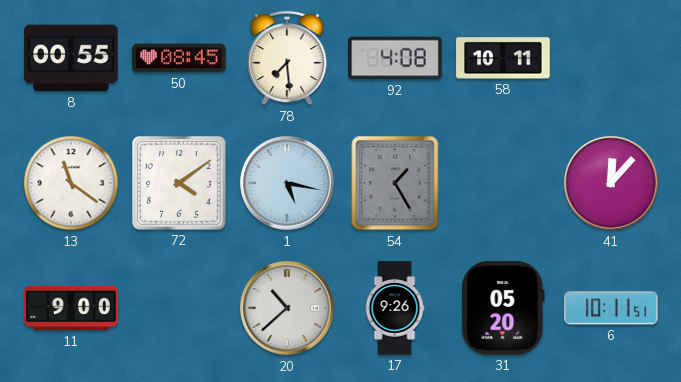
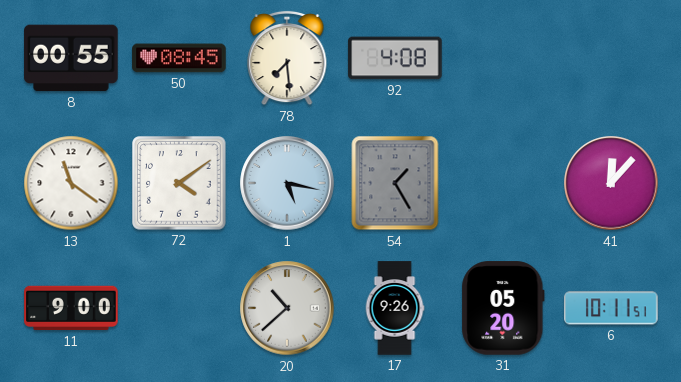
58: 10:11 -> none (503, 58)
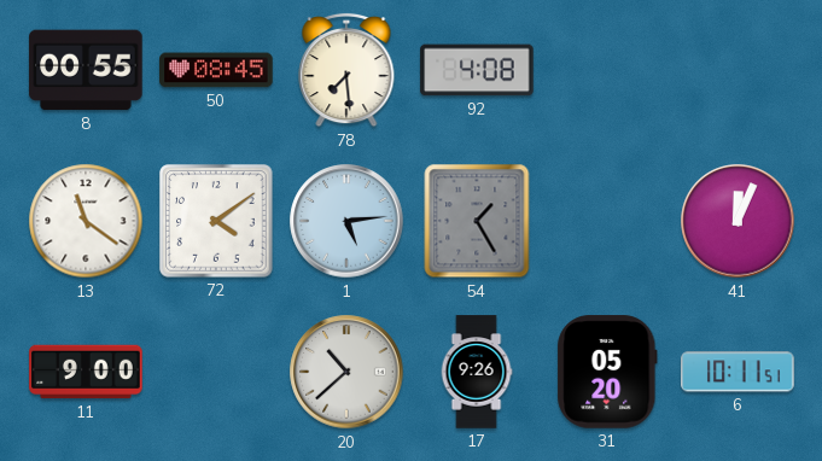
1: 5:17 -> 5:14 (346, 221)
41: 12:07 -> 12:04 (738, 221)
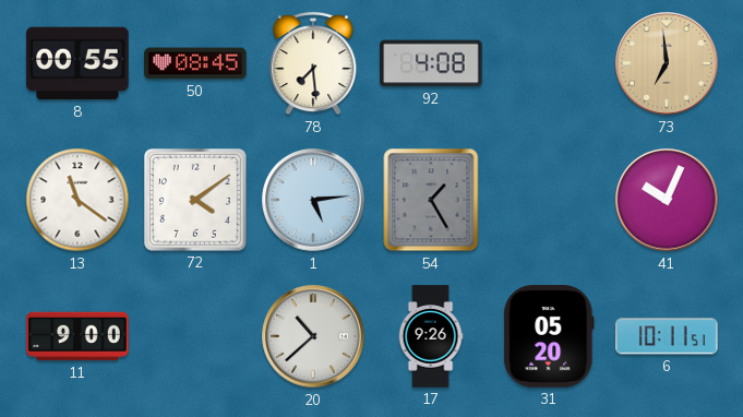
73: none -> 6:59 (667, 63)
41: 12:04 -> 10:04 (667, 200)
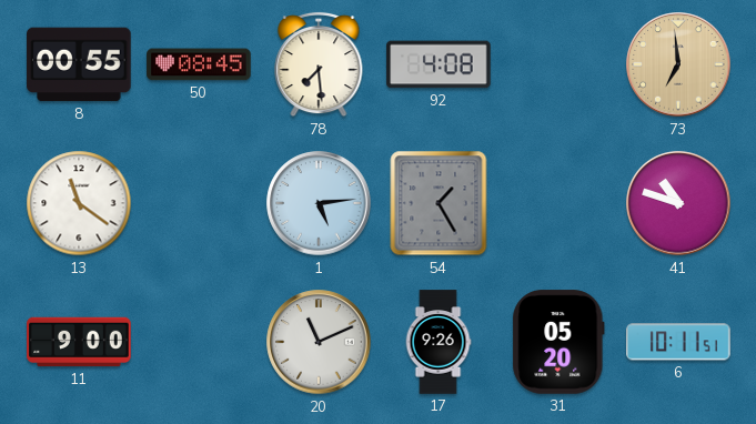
72: 4:09 -> none (195, 200)
41: 10:04 -> 10:48 (678, 203)
20: 10:38 -> 11:11 (319, 342)
